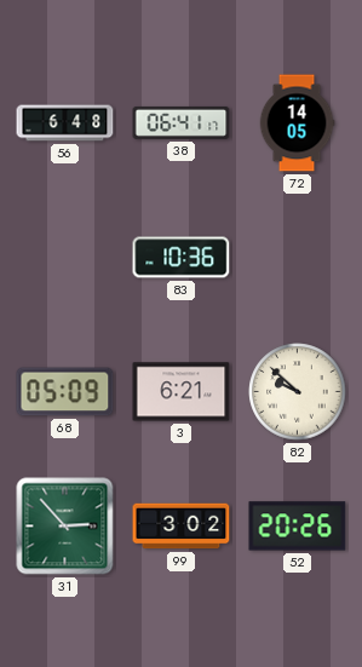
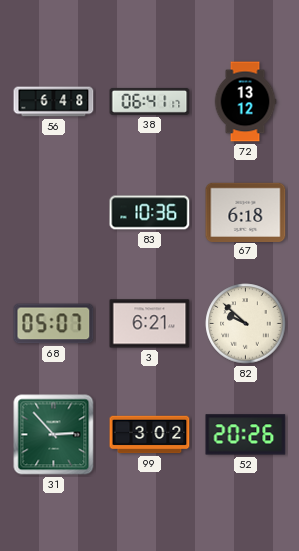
72: 14:05 -> 13:12 (245, 102)
67: none -> 6:18 (246, 212)
68: 05:09 -> 05:07 (54, 324)
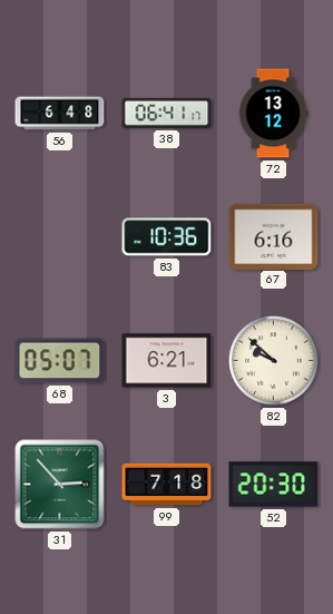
67: 6:18 -> 6:16 (274, 236)
99: 3:02 -> 7:18 (167, 485)
52: 20:26 -> 20:30 (274, 485)
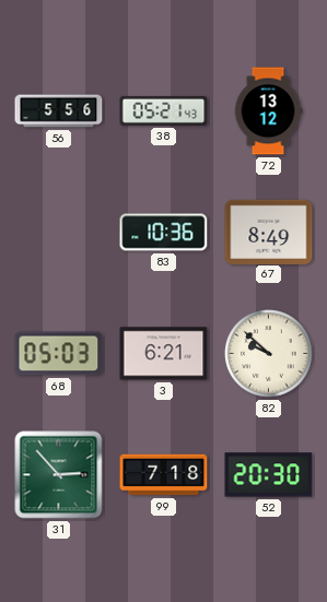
56: 6:48 -> 5:56 (59, 111)
38: 06:41 -> 05:21 (164, 110)
67: 6:16 -> 8:49 (269, 232)
68: 05:07 -> 05:03 (59, 354)
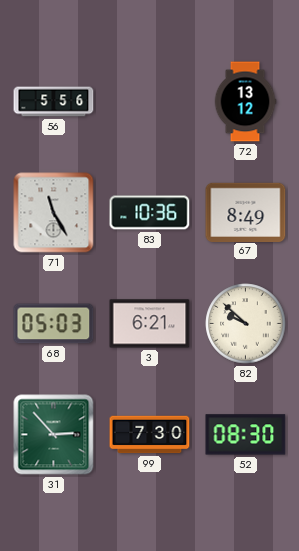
38: 05:21 -> none (164, 110)
71: none -> 11:25 (54, 213)
99: 7:18 -> 7:30 (150, 435)
52: 20:30 -> 08:30 (246, 435)
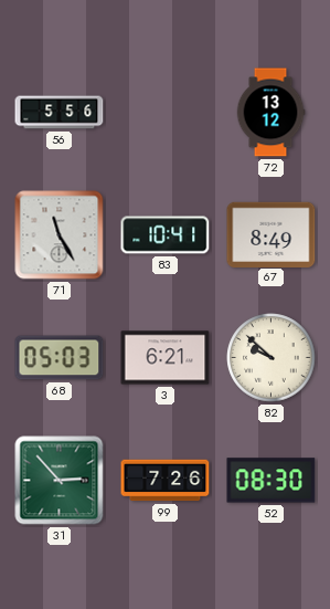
83: 10:36 -> 10:41 (166, 235)
99: 7:30 -> 7:26 (166, 481)
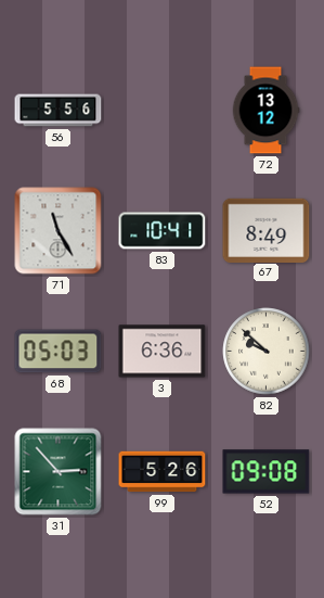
3: 6:21 -> 6:36 (163, 352)
99: 7:26 -> 5:26 (163, 472)
52: 08:30 -> 09:08 (267, 472)
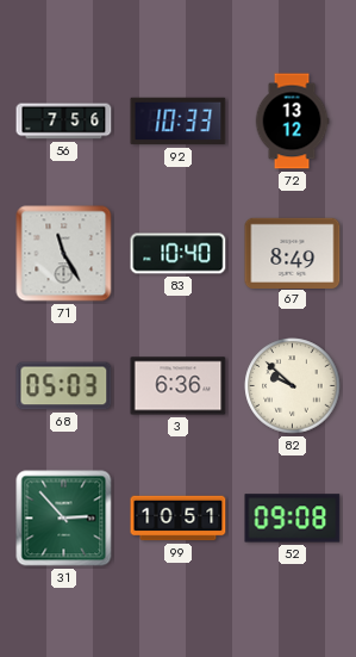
56: 5:56 -> 7:56 (64, 122)
92: none -> 10:33 (179, 122)
83: 10:41 -> 10:40 (179, 254)
99: 5:26 -> 10:51 (179, 519)
